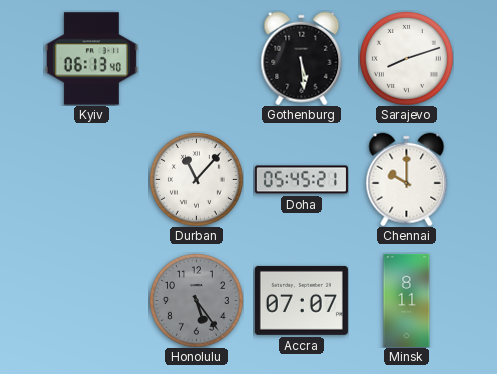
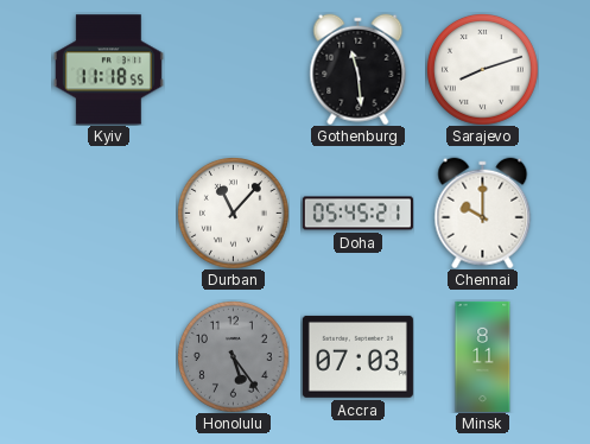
Kyiv: 06:13 -> 11:18 (108, 70)
Gothenburg: 5:29 -> 11:29 (359, 69)
Accra: 07:07 -> 07:03 (357, 356)
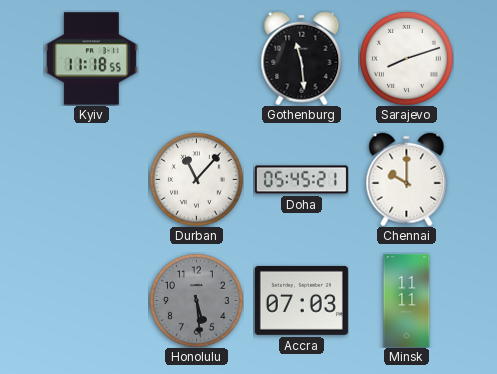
Honolulu: 5:24 -> 5:29 (197, 301)
Minsk: 8:11 -> 11:11 (407, 300)
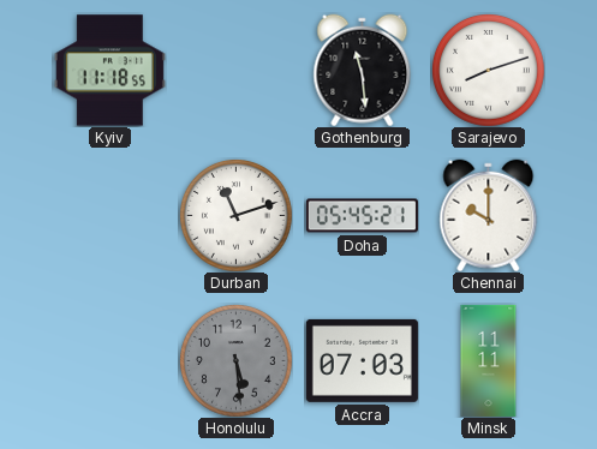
Durban: 11:07 -> 11:12 (237, 216)
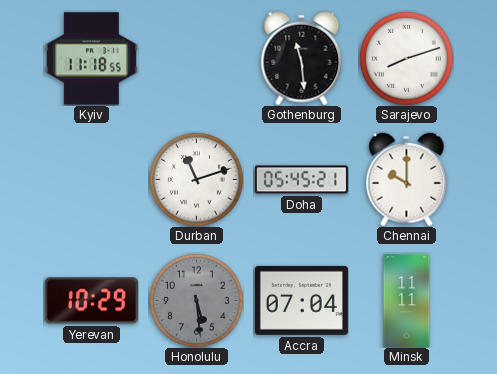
Yerevan: none -> 10:29 (91, 301)
Accra: 07:03 -> 07:04 (301, 300)
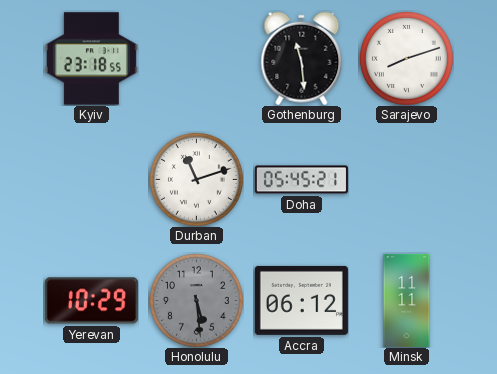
Kyiv: 11:18 -> 23:18 (91, 59)
Chennai: 10:00 -> none (407, 179)
Accra: 07:04 -> 06:12 (301, 300)
